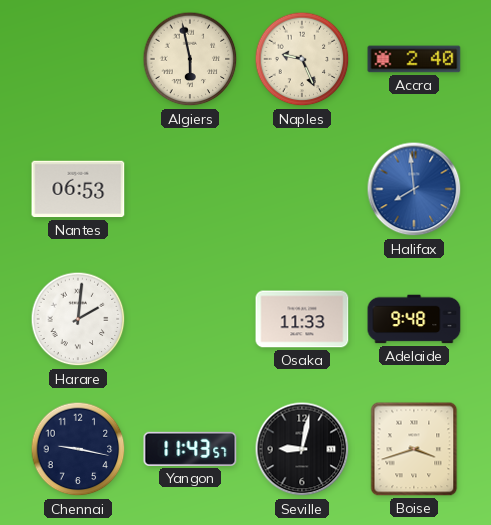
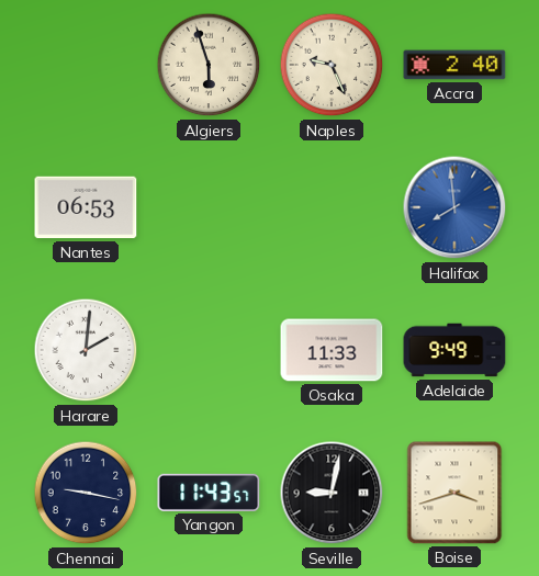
Algiers: 5:58 -> 5:57 (209, 65)
Adelaide: 9:48 -> 9:49 (454, 350)
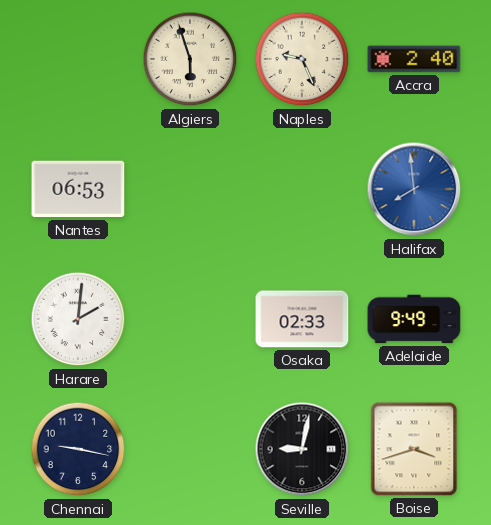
Osaka: 11:33 -> 02:33 (302, 319)
Yangon: 11:43 -> none (209, 493)
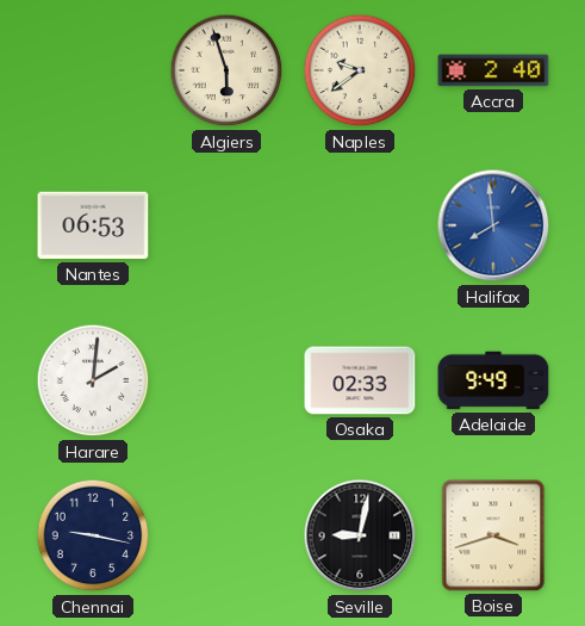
Naples: 9:26 -> 9:39 (360, 70)
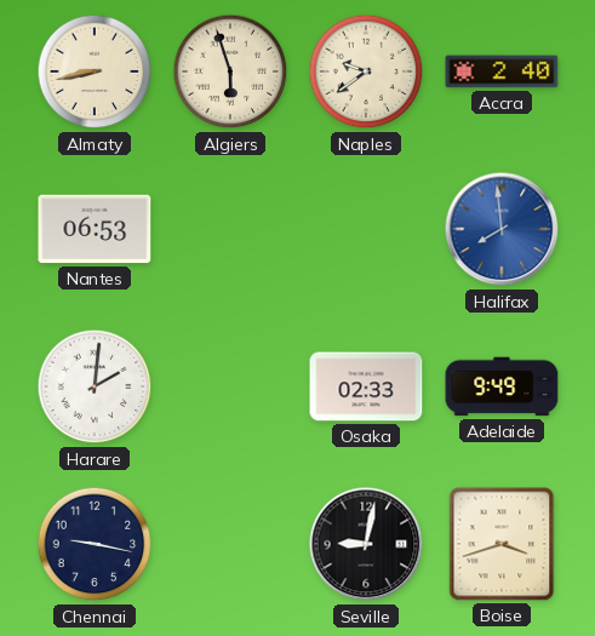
Almaty: none -> 8:43 (95, 71)
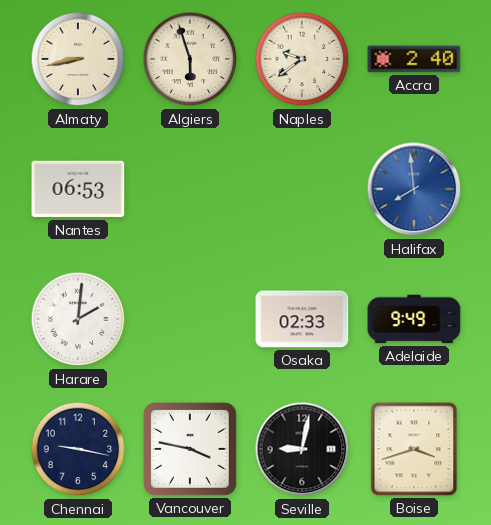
Vancouver: none -> 3:47 (191, 450)
